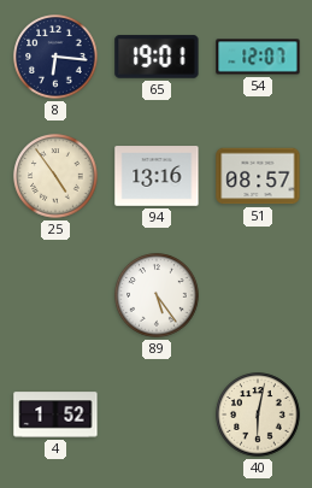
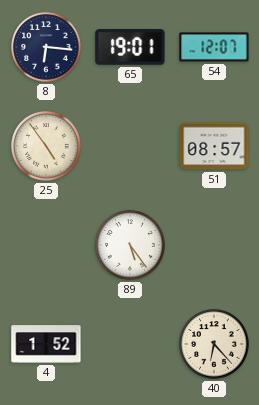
94: 13:16 -> none (157, 176)
40: 6:02 -> 6:23 (214, 344)
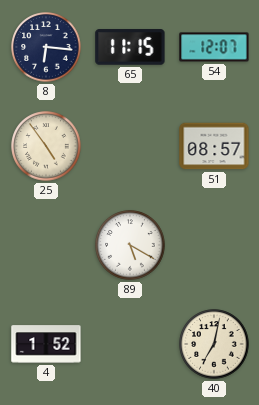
65: 19:01 -> 11:15 (130, 47)
89: 5:24 -> 5:20 (130, 245)
40: 6:23 -> 7:02 (214, 344)
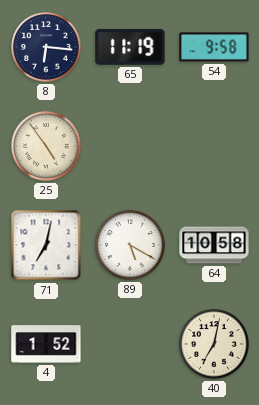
65: 11:15 -> 11:19 (130, 47)
54: 12:07 -> 9:58 (214, 47)
51: 08:57 -> none (214, 146)
71: none -> 7:02 (46, 245)
64: none -> 10:58 (214, 245)
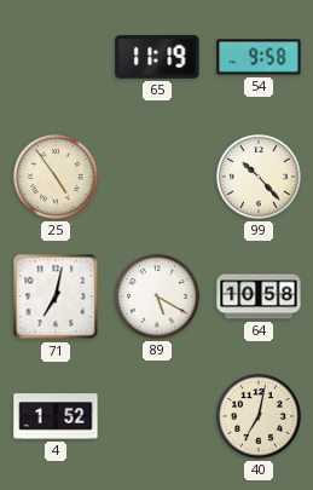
8: 6:16 -> none (46, 47)
99: none -> 10:23 (259, 177)
